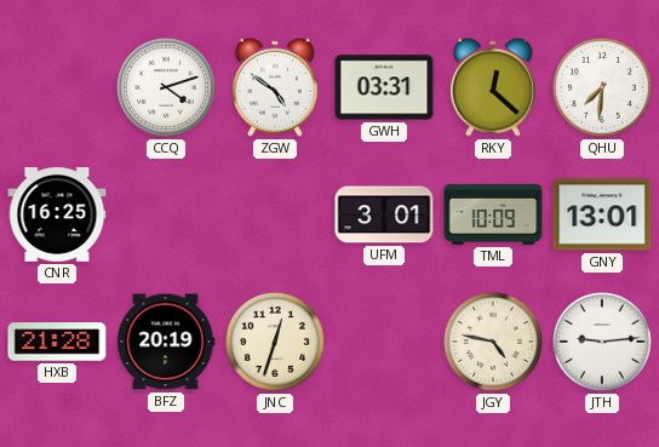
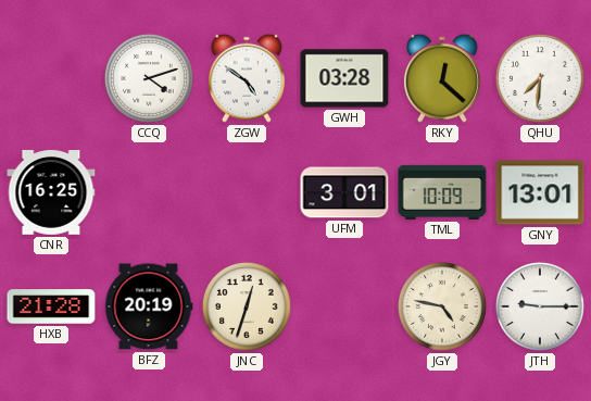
GWH: 03:31 -> 03:28 (344, 78)
JTH: 9:14 -> 9:15 (540, 306)
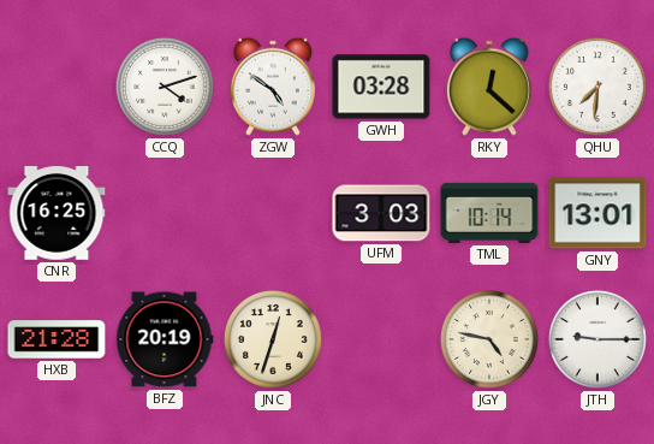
UFM: 3:01 -> 3:03 (381, 213)
TML: 10:09 -> 10:14 (489, 213)
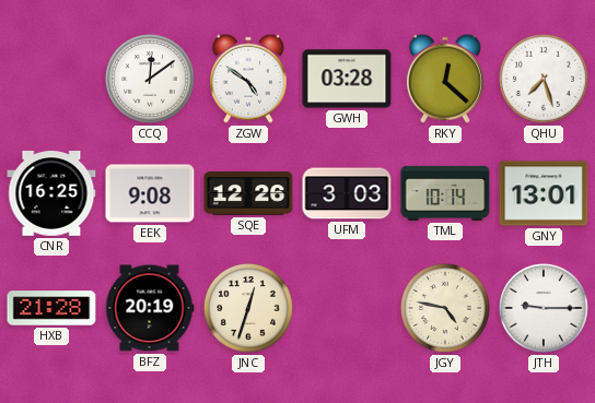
CCQ: 4:12 -> 12:09 (150, 79)
QHU: 7:31 -> 7:27 (544, 79)
EEK: none -> 9:08 (150, 193)
SQE: none -> 12:26 (248, 193)
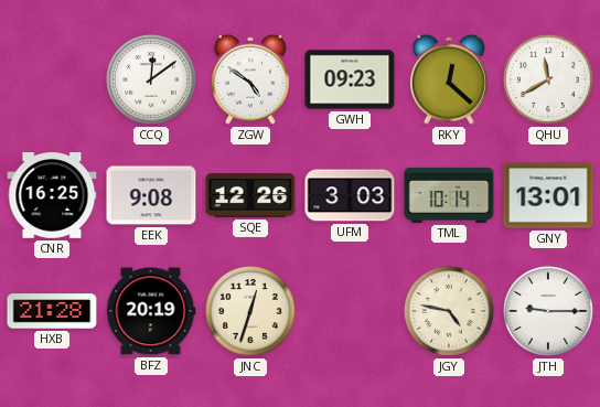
GWH: 03:28 -> 09:23 (350, 79)
QHU: 7:27 -> 11:40 (548, 79)
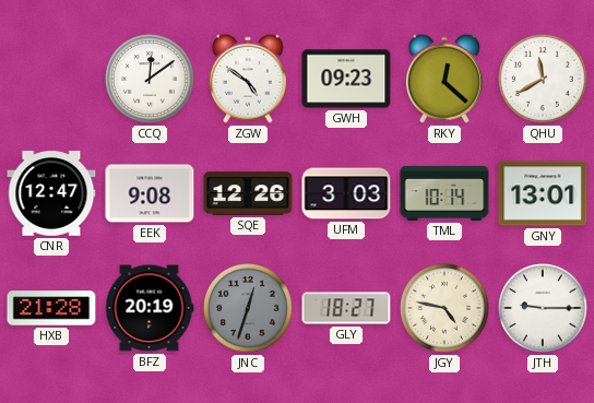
CNR: 16:25 -> 12:47 (51, 193)
JNC dial: cream -> grey (248, 308)
GLY: none -> 18:27 (346, 308)
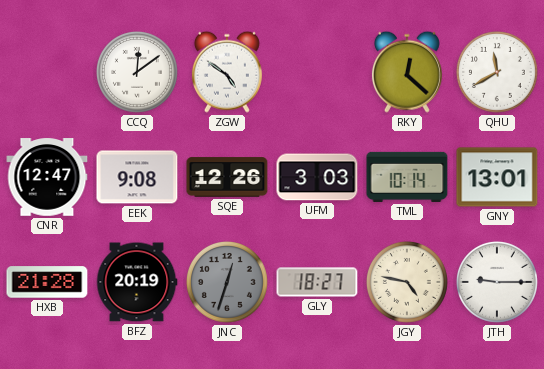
GWH: 09:23 -> none (346, 79)
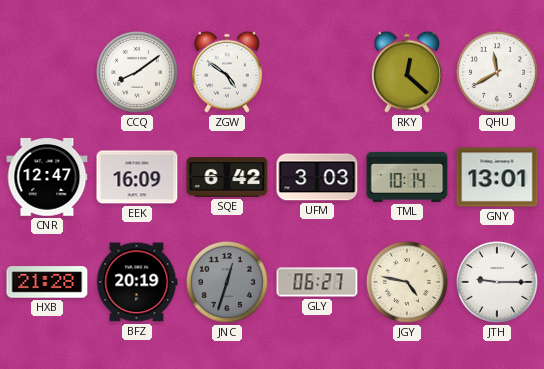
CCQ: 12:09 -> 8:09 (137, 72)
EEK: 9:08 -> 16:09 (137, 177)
SQE: 12:26 -> 6:42 (227, 177)
GLY: 18:27 -> 06:27 (317, 282)
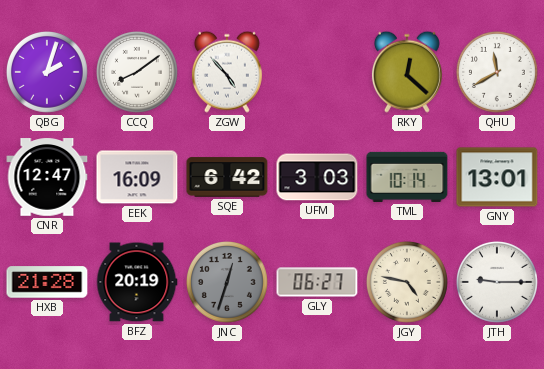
QBG: none -> 2:03 (47, 72)
ZGW: 4:51 -> 4:53 (227, 72)
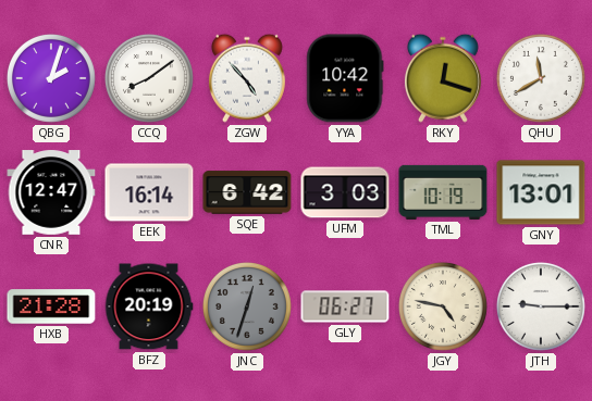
YYA: none -> 10:42 (345, 78)
RKY: 12:22 -> 12:18 (443, 78)
EEK: 16:09 -> 16:14 (149, 192)
TML: 10:14 -> 10:19 (443, 192)
